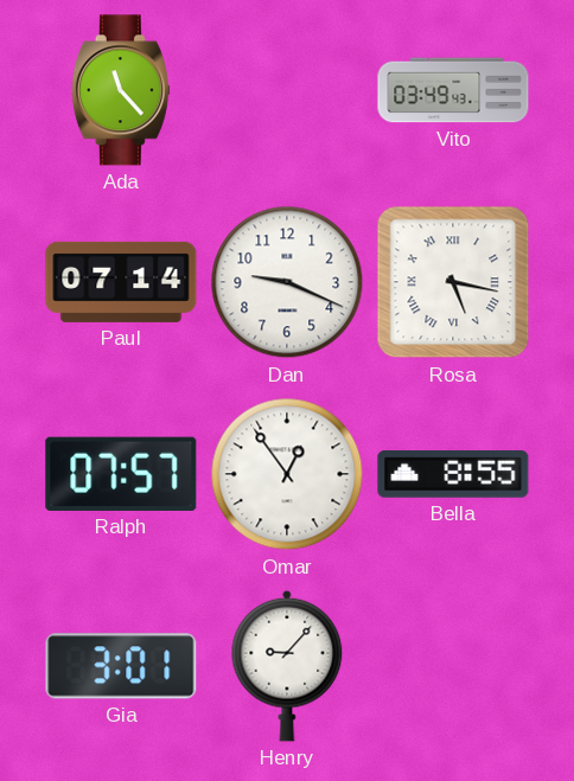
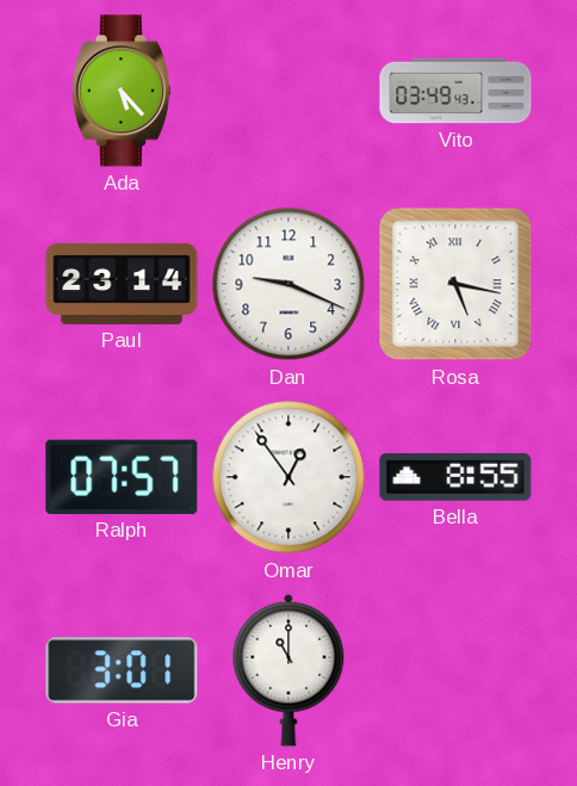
Ada: 11:23 -> 5:23 (122, 91)
Paul: 07:14 -> 23:14 (122, 284)
Henry: 9:07 -> 11:00 (288, 670)
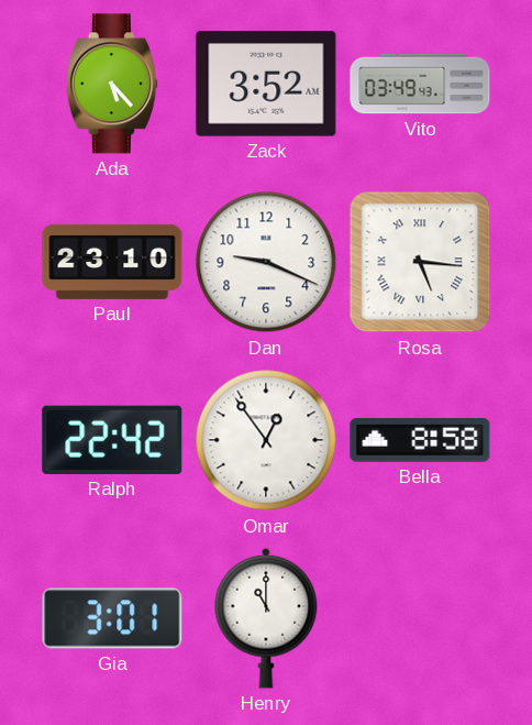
Zack: none -> 3:52 (266, 84)
Paul: 23:14 -> 23:10 (112, 262)
Rosa: 5:17 -> 5:16 (420, 262)
Ralph: 07:57 -> 22:42 (112, 440)
Bella: 8:55 -> 8:58 (420, 441)
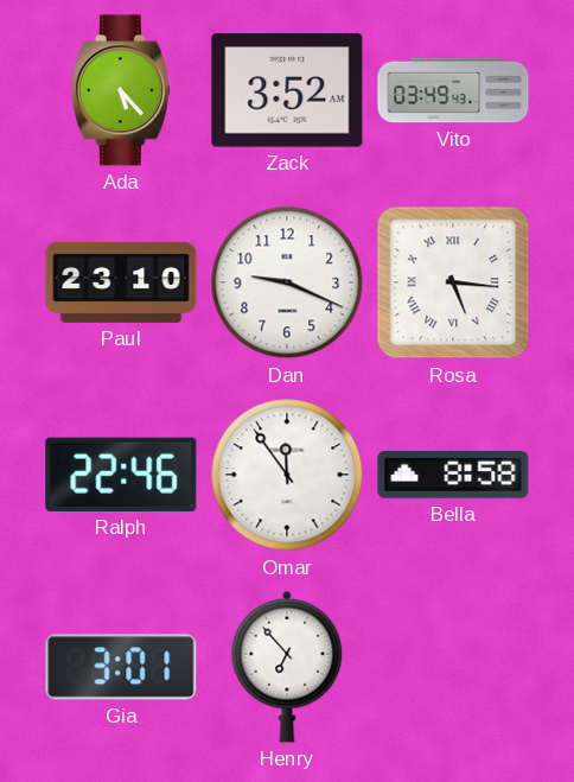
Ralph: 22:42 -> 22:46 (121, 475)
Omar: 12:54 -> 11:54 (287, 475)
Henry: 11:00 -> 6:53 (287, 667)
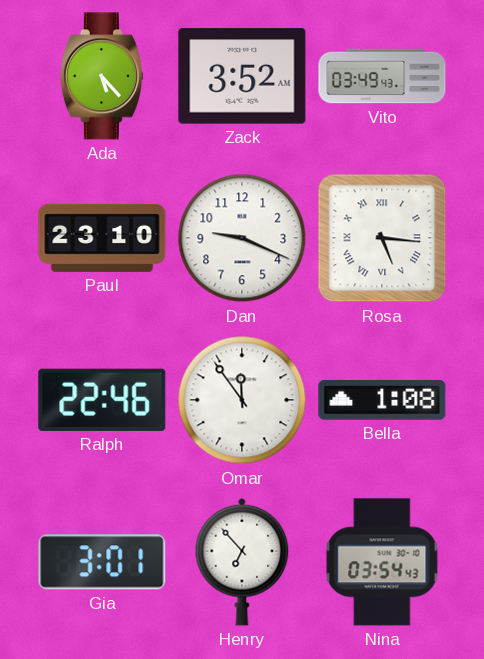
Bella: 8:58 -> 1:08 (382, 401)
Nina: none -> 03:54 (382, 562)
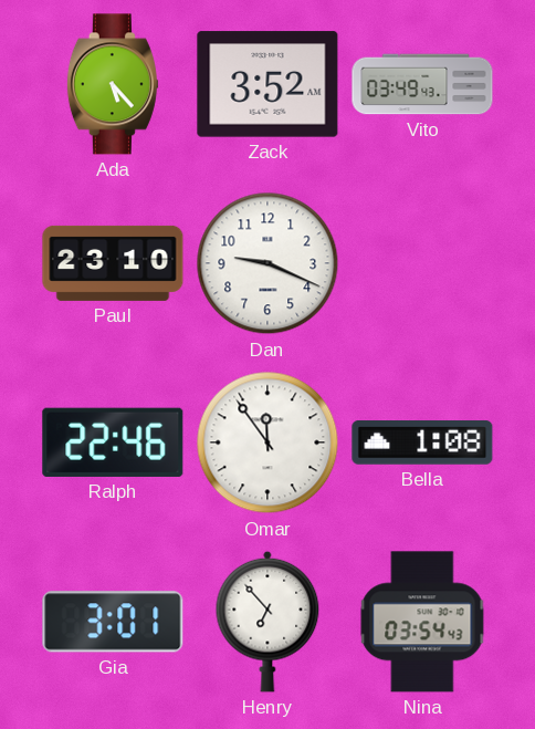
Rosa: 5:16 -> none (382, 238)
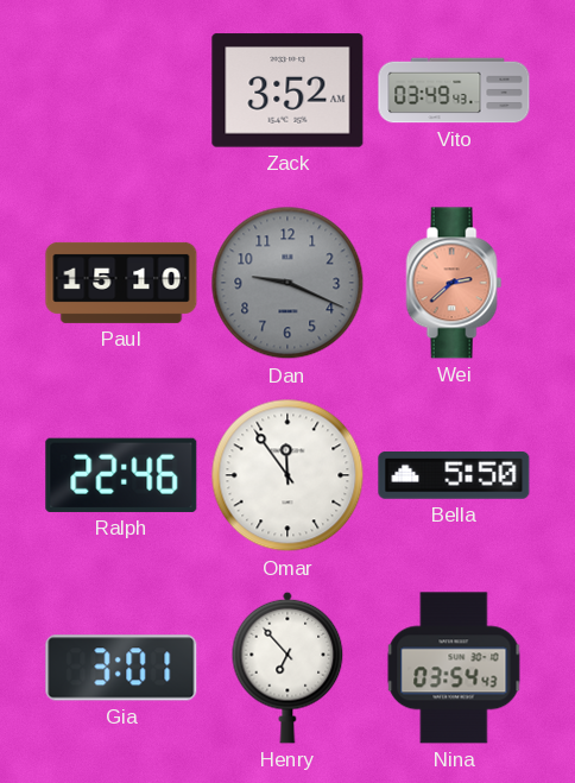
Ada: 5:23 -> none (113, 84)
Paul: 23:10 -> 15:10 (121, 283)
Dan dial: white -> grey (287, 283)
Wei: none -> 2:38 (454, 283)
Bella: 1:08 -> 5:50 (454, 476)
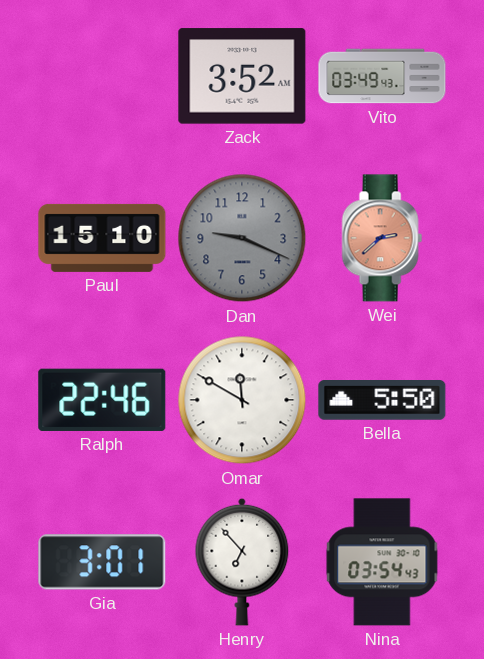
Omar: 11:54 -> 11:50 (242, 400)
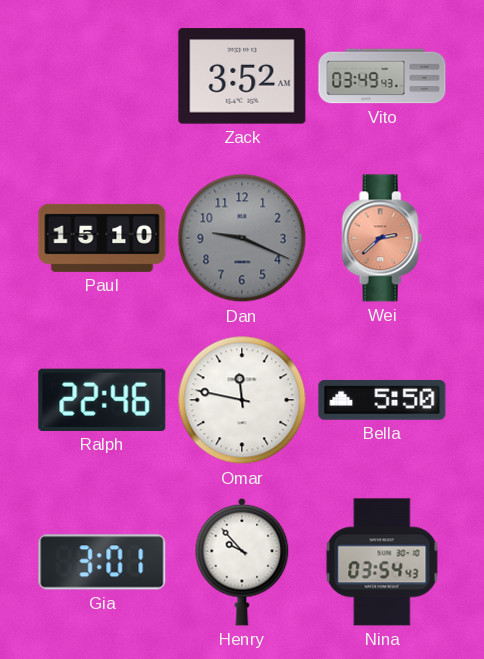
Omar: 11:50 -> 11:47 (242, 400)
Henry: 6:53 -> 9:53 (242, 562)
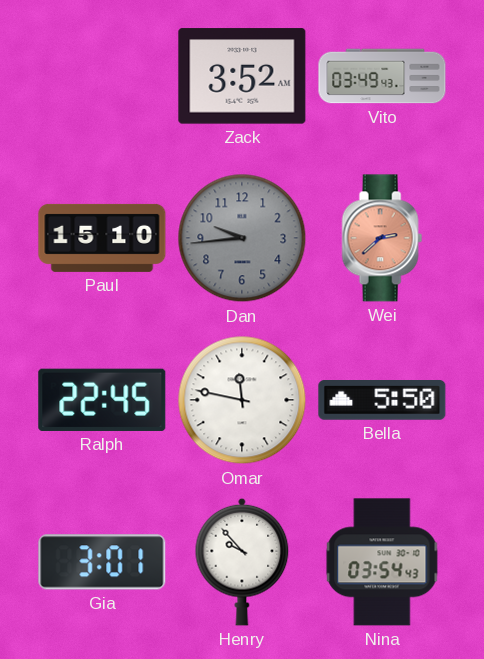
Dan: 9:19 -> 9:44 (242, 238)
Ralph: 22:46 -> 22:45 (102, 400)
